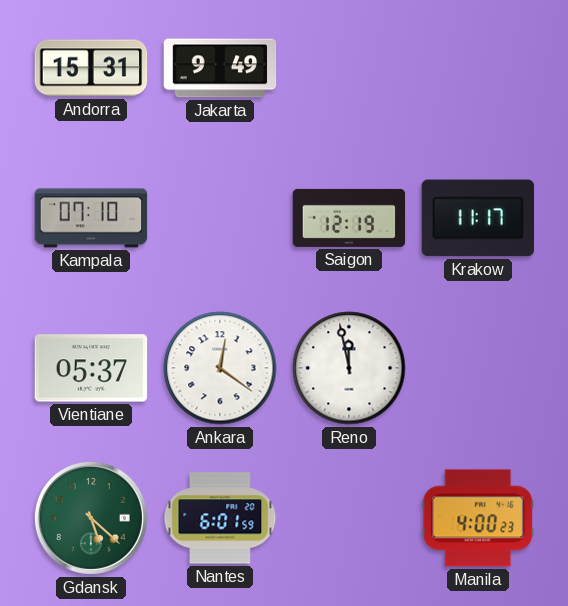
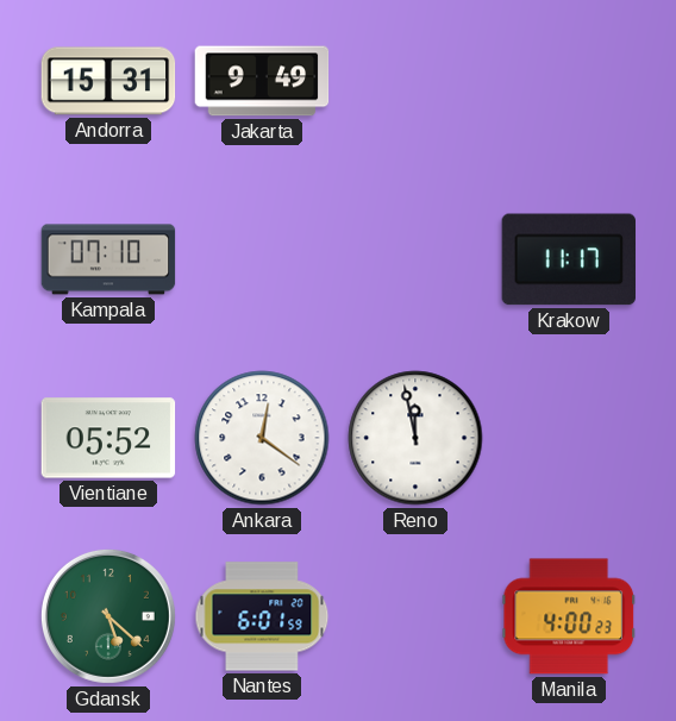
Saigon: 12:19 -> none (349, 218)
Vientiane: 05:37 -> 05:52 (108, 438)
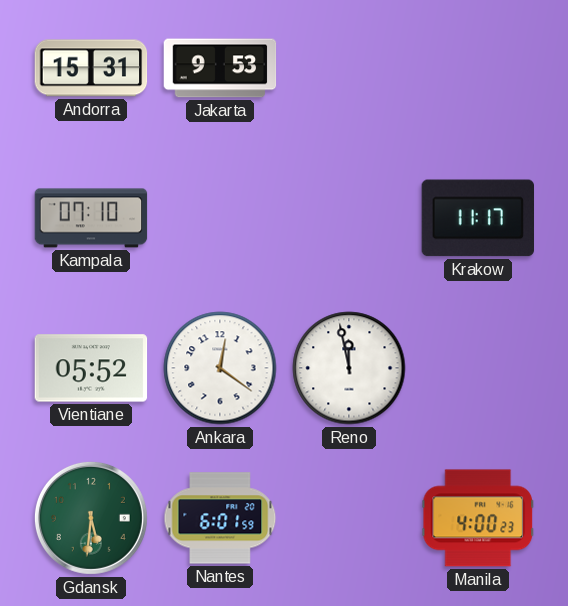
Jakarta: 9:49 -> 9:53 (220, 68)
Gdansk: 5:22 -> 5:31 (91, 518)
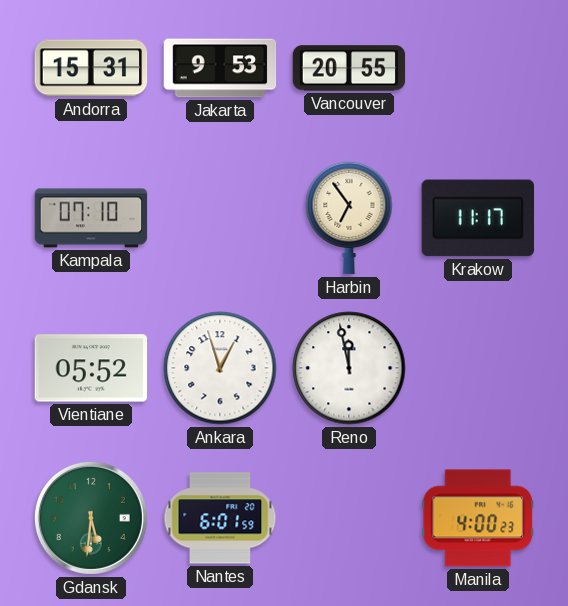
Vancouver: none -> 20:55 (349, 68)
Harbin: none -> 6:54 (349, 218)
Ankara: 12:21 -> 12:57 (220, 368)
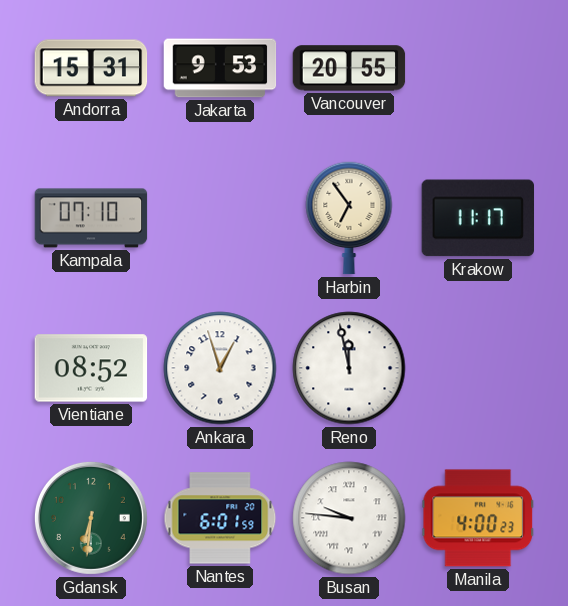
Vientiane: 05:52 -> 08:52 (91, 368)
Gdansk: 5:31 -> 6:31 (91, 518)
Busan: none -> 9:46 (349, 518)
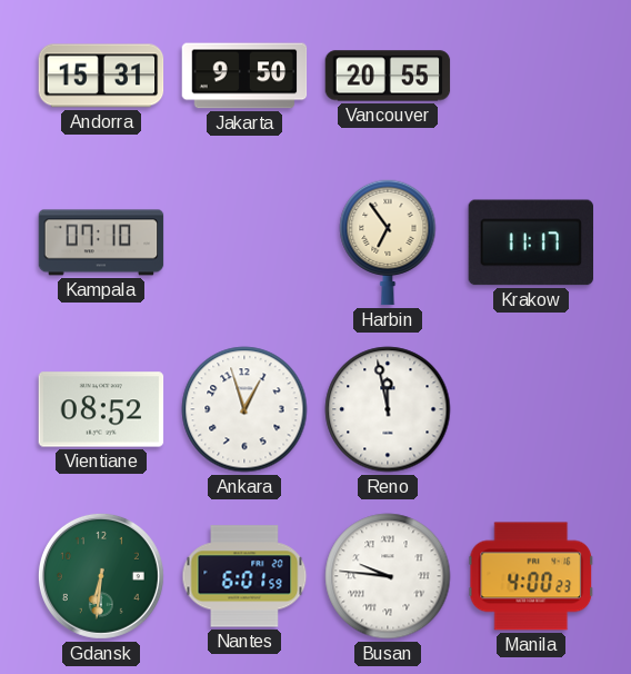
Jakarta: 9:53 -> 9:50 (244, 76)
